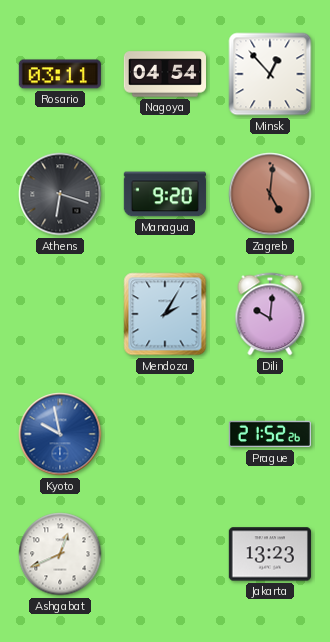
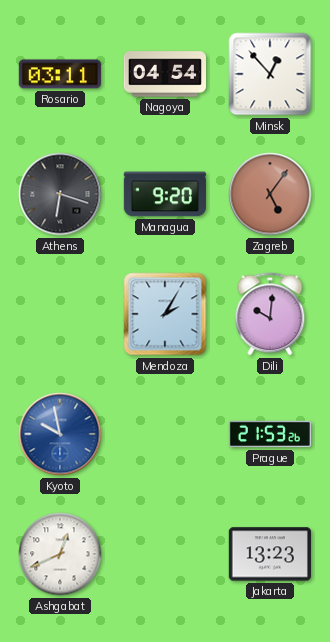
Zagreb: 5:01 -> 5:06 (270, 194)
Prague: 21:52 -> 21:53 (269, 434)
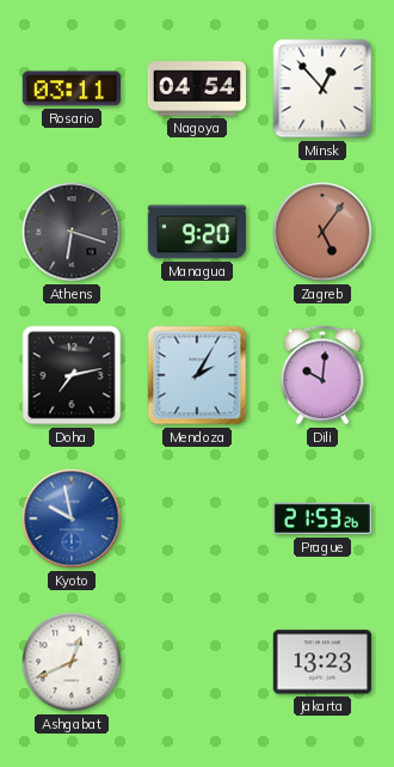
Doha: none -> 7:13 (72, 375)
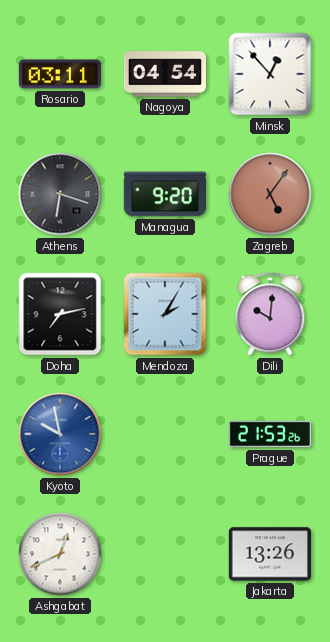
Jakarta: 13:23 -> 13:26 (270, 554)
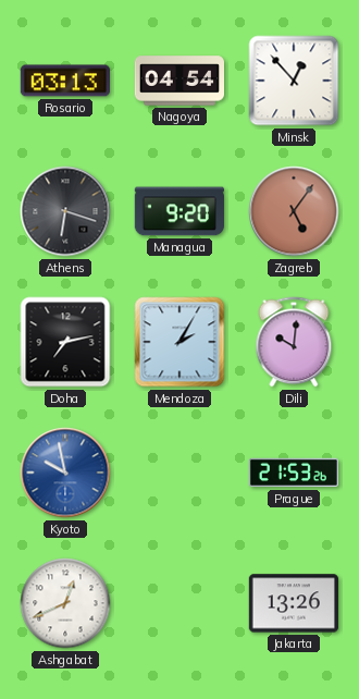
Rosario: 03:11 -> 03:13 (65, 81)
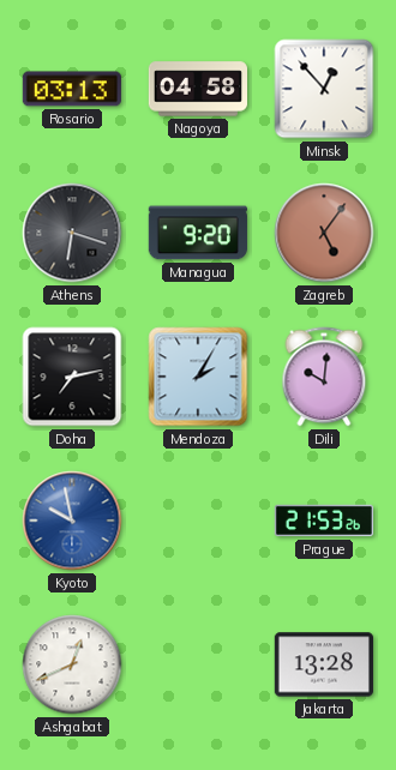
Nagoya: 04:54 -> 04:58 (197, 89)
Jakarta: 13:26 -> 13:28 (324, 664)
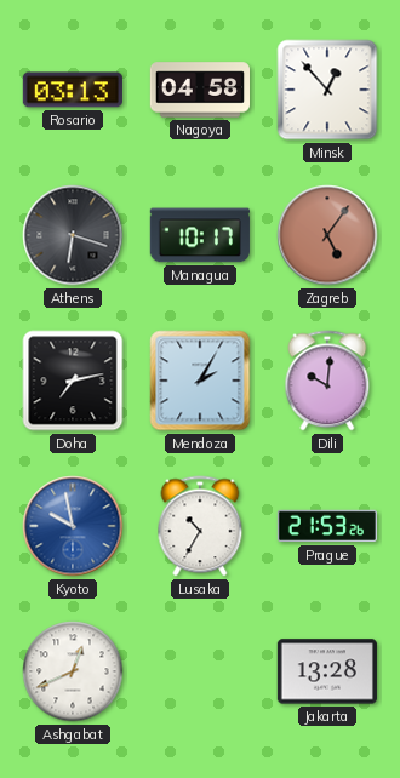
Managua: 9:20 -> 10:17 (200, 235)
Lusaka: none -> 10:35 (200, 526)
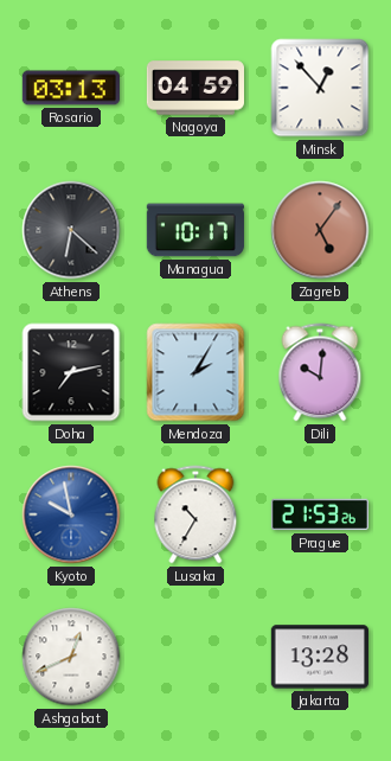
Nagoya: 04:58 -> 04:59 (194, 88)
Athens: 6:18 -> 6:22 (71, 230)
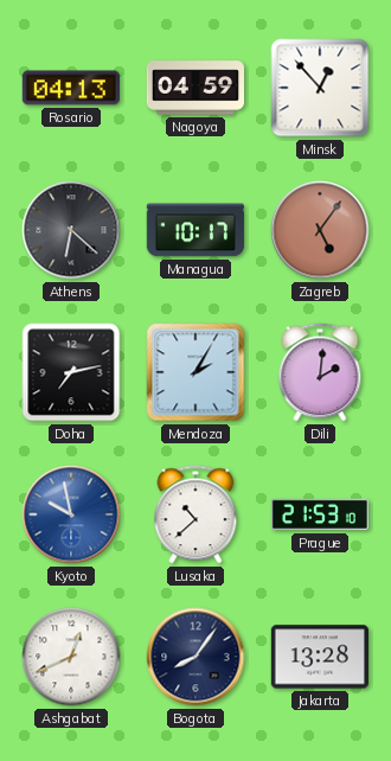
Rosario: 03:13 -> 04:13 (71, 88)
Dili: 10:01 -> 2:01 (320, 372)
Lusaka: 10:35 -> 10:38 (195, 514)
Prague: 21:53:26 -> 21:53:10 (319, 514)
Bogota: none -> 8:06 (195, 657)
